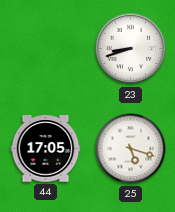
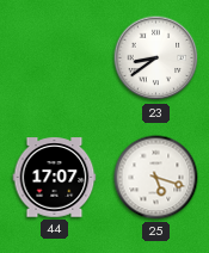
23: 8:42 -> 8:39 (156, 58)
44: 17:05 -> 17:07 (55, 178)
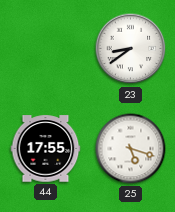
44: 17:07 -> 17:55 (46, 149)
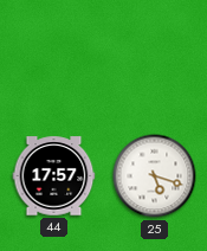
23: 8:39 -> none (131, 49)
44: 17:55 -> 17:57 (54, 176)
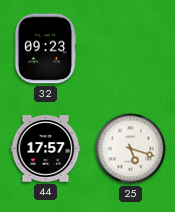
32: none -> 09:23 (45, 49)
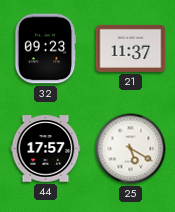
21: none -> 11:37 (131, 48)
25: 5:18 -> 5:20 (131, 149)
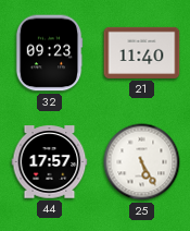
21: 11:37 -> 11:40 (142, 52)
25: 5:20 -> 5:25 (142, 162)
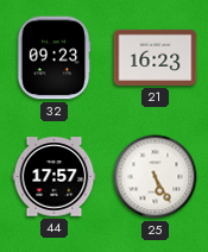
21: 11:40 -> 16:23 (156, 57)
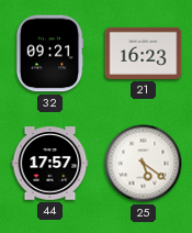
32: 09:23 -> 09:21 (49, 54)
25: 5:25 -> 5:21 (144, 164)
